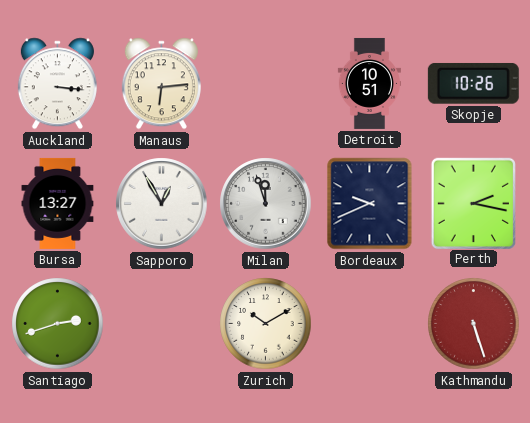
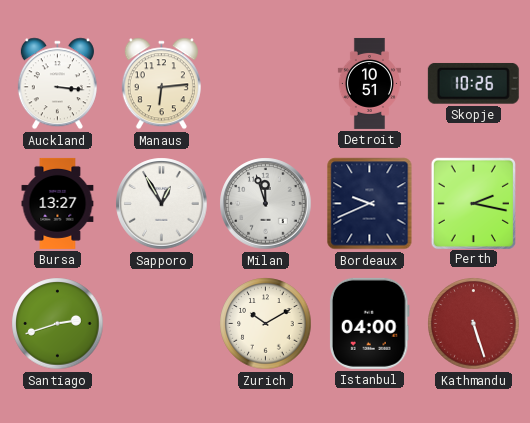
Istanbul: none -> 04:00 (369, 323)
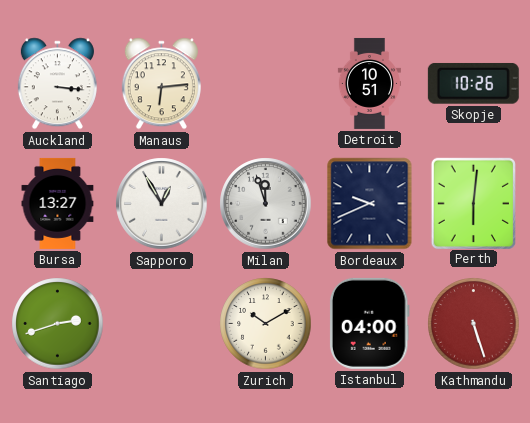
Perth: 2:17 -> 6:01 (473, 203)
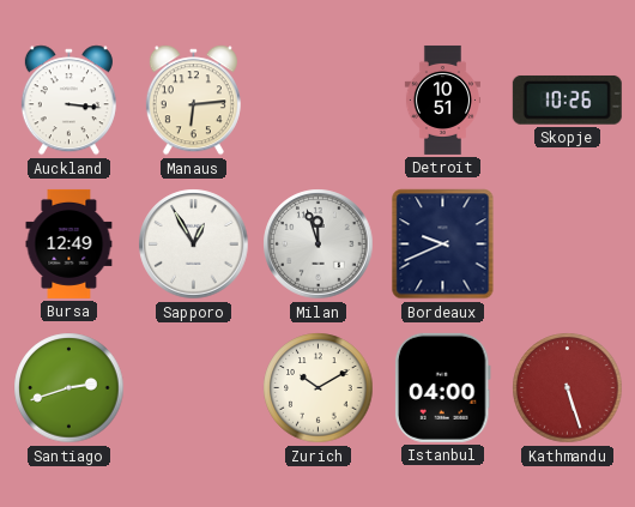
Bursa: 13:27 -> 12:49 (69, 243)
Perth: 6:01 -> none (473, 203)
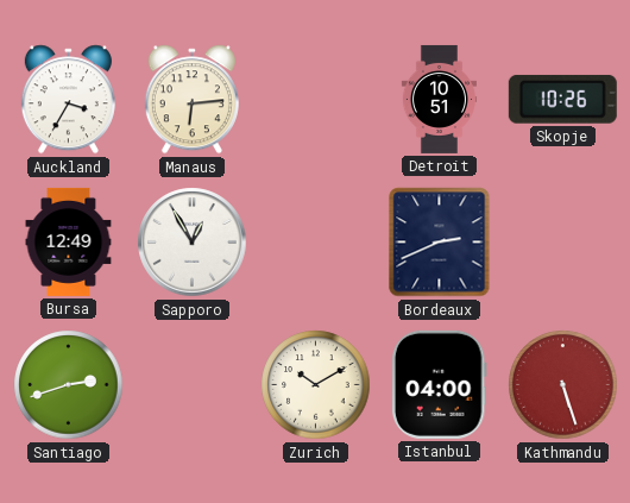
Auckland: 3:16 -> 3:35 (68, 100)
Milan: 11:57 -> none (319, 245)
Bordeaux: 9:41 -> 2:41 (440, 243)
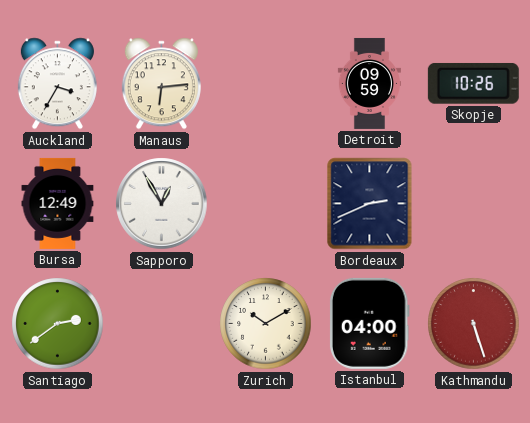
Detroit: 10:51 -> 09:59 (369, 83)
Santiago: 2:42 -> 2:39 (58, 324)
